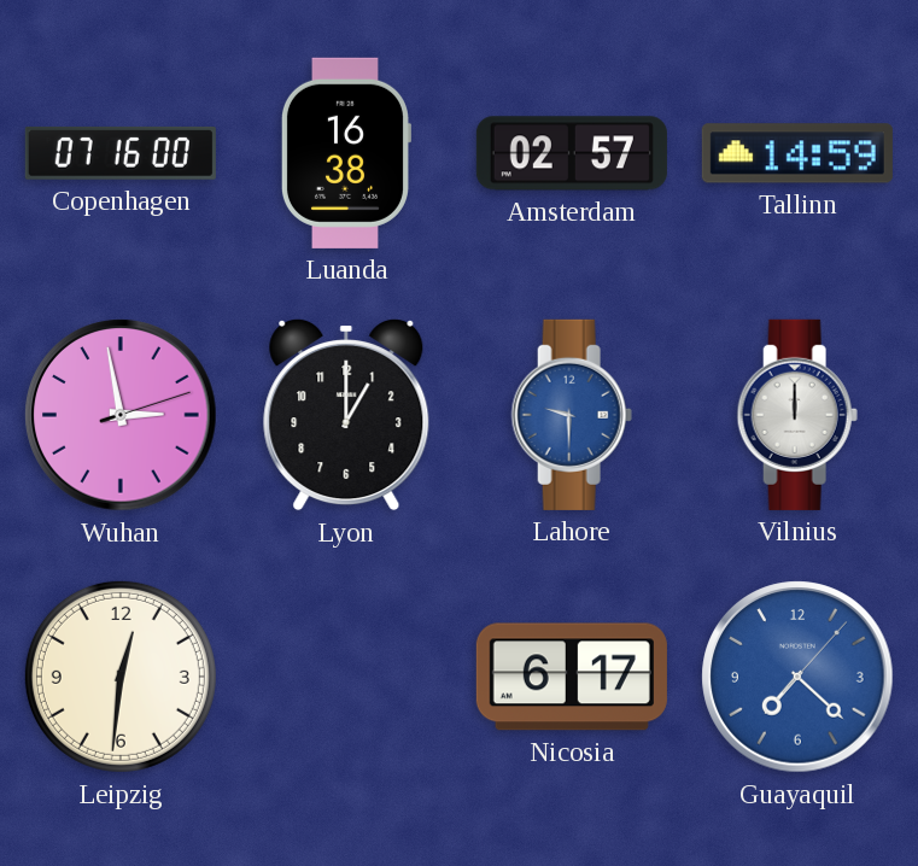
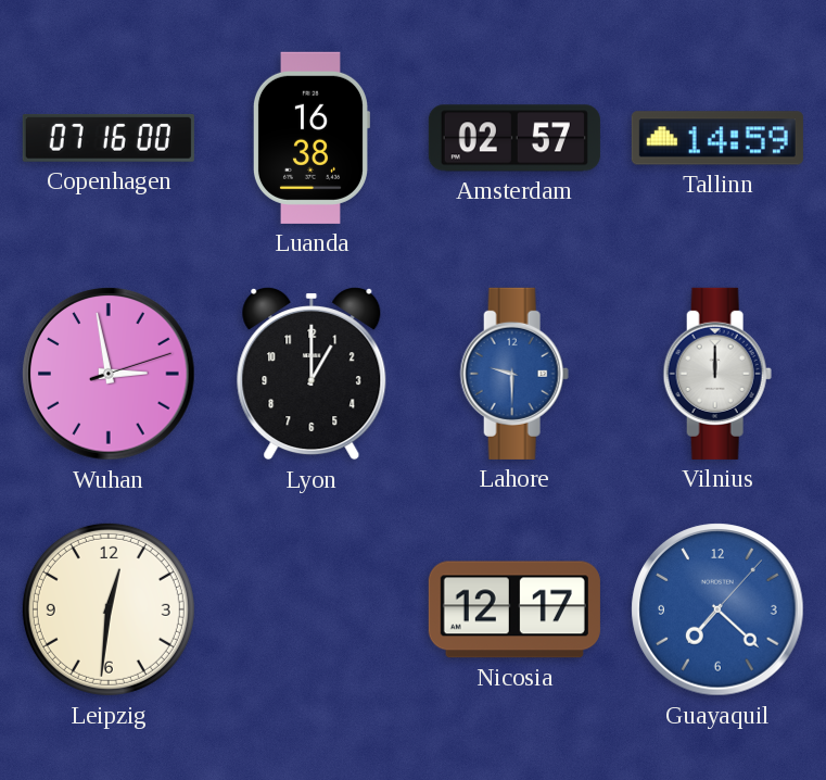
Nicosia: 6:17 -> 12:17 (514, 609)
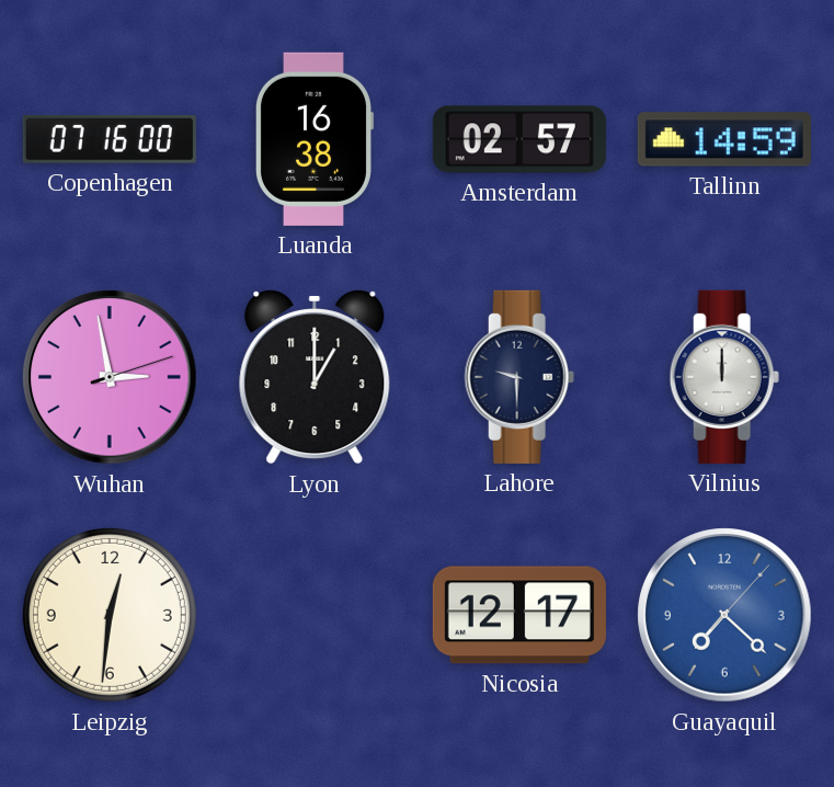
Lahore dial: blue -> navy (519, 377)
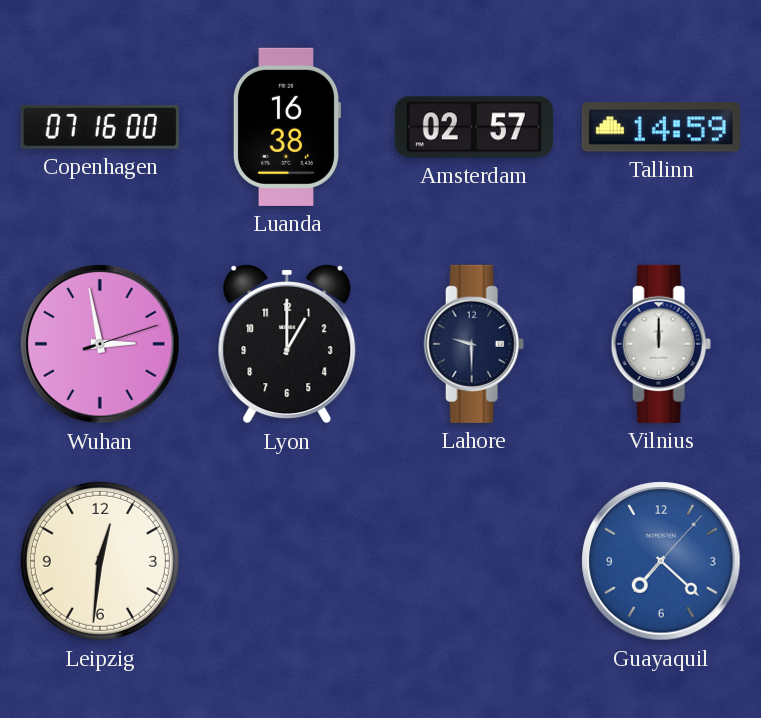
Nicosia: 12:17 -> none (519, 615)
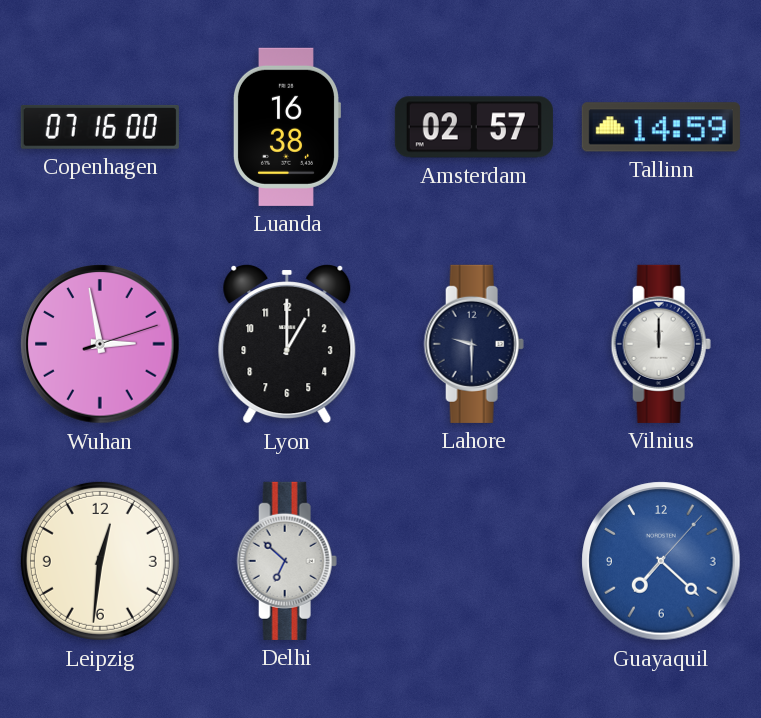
Delhi: none -> 6:52 (287, 561)
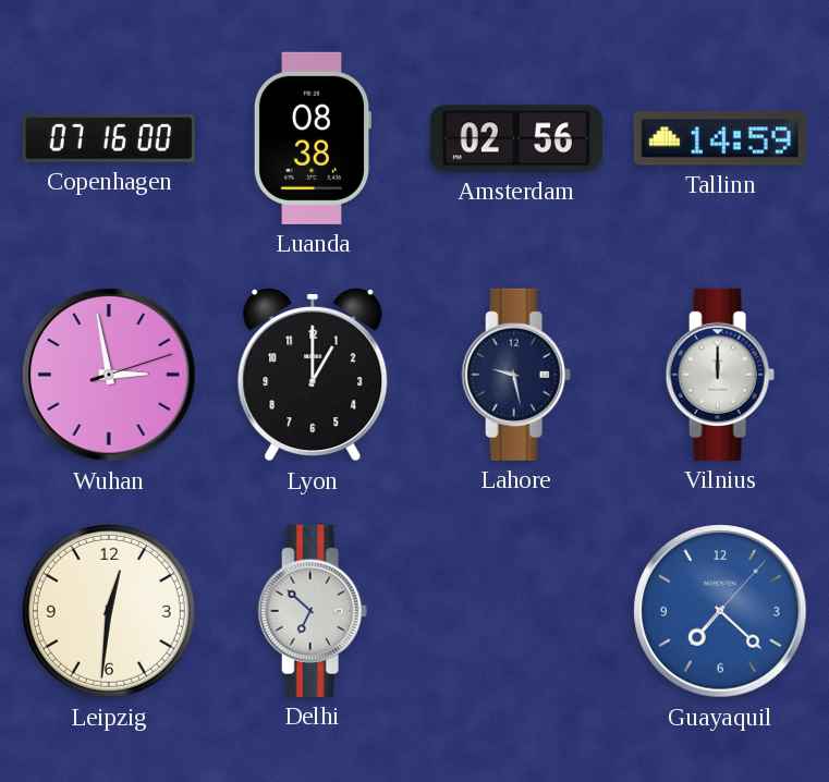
Luanda: 16:38 -> 08:38 (312, 138)
Amsterdam: 02:57 -> 02:56 (516, 138)
Lahore: 9:30 -> 9:28 (516, 375)
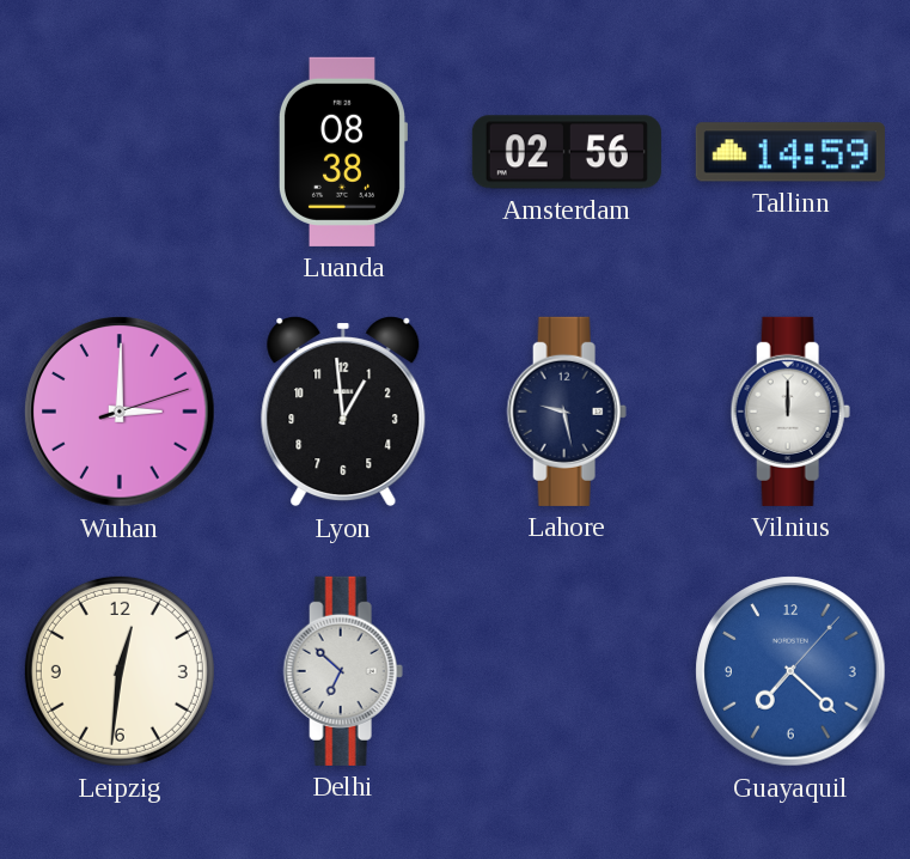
Copenhagen: 07:16 -> none (109, 138)
Wuhan: 2:58 -> 3:00 (120, 412)
Lyon: 1:00 -> 12:59 (343, 413)
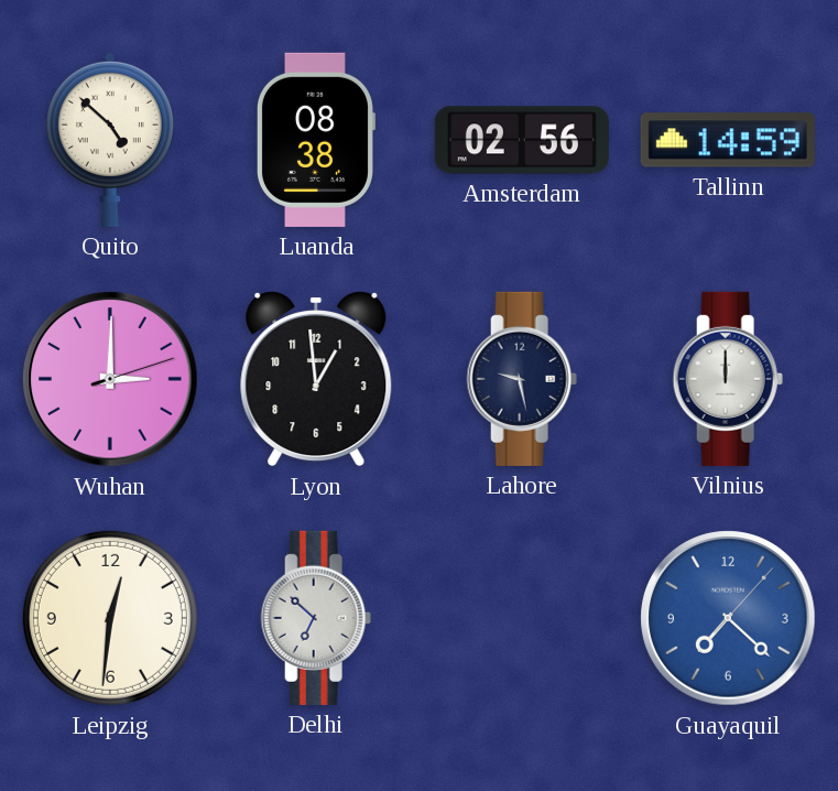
Quito: none -> 4:52 (110, 139)
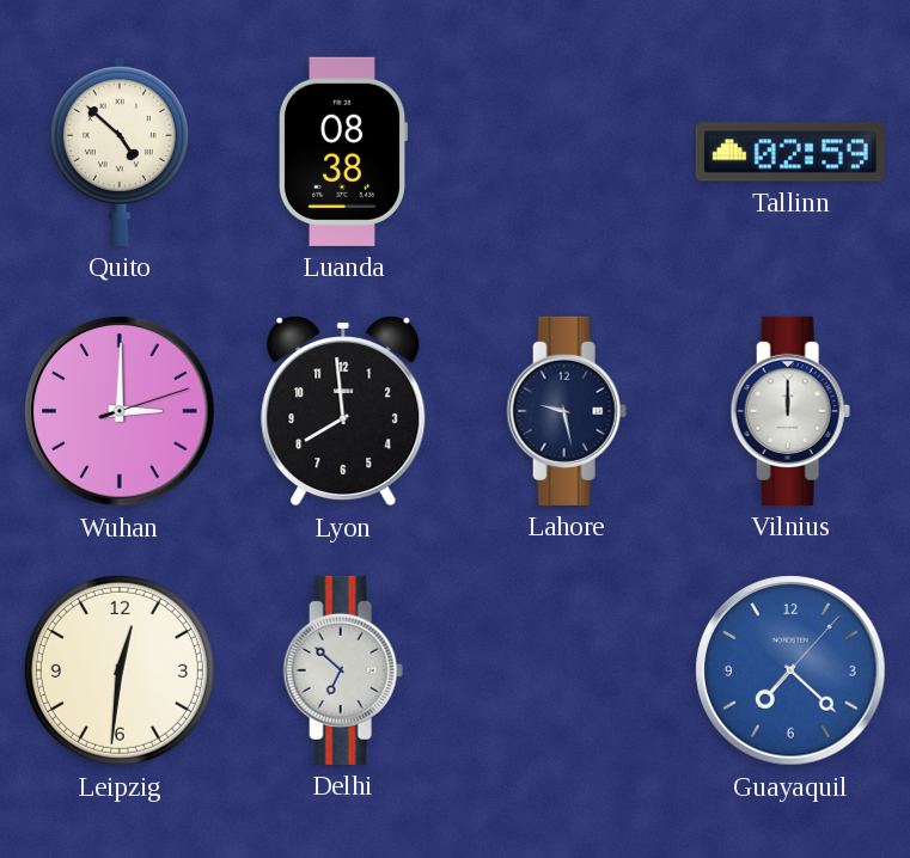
Amsterdam: 02:56 -> none (522, 140)
Tallinn: 14:59 -> 02:59 (790, 152)
Lyon: 12:59 -> 7:59 (343, 412)
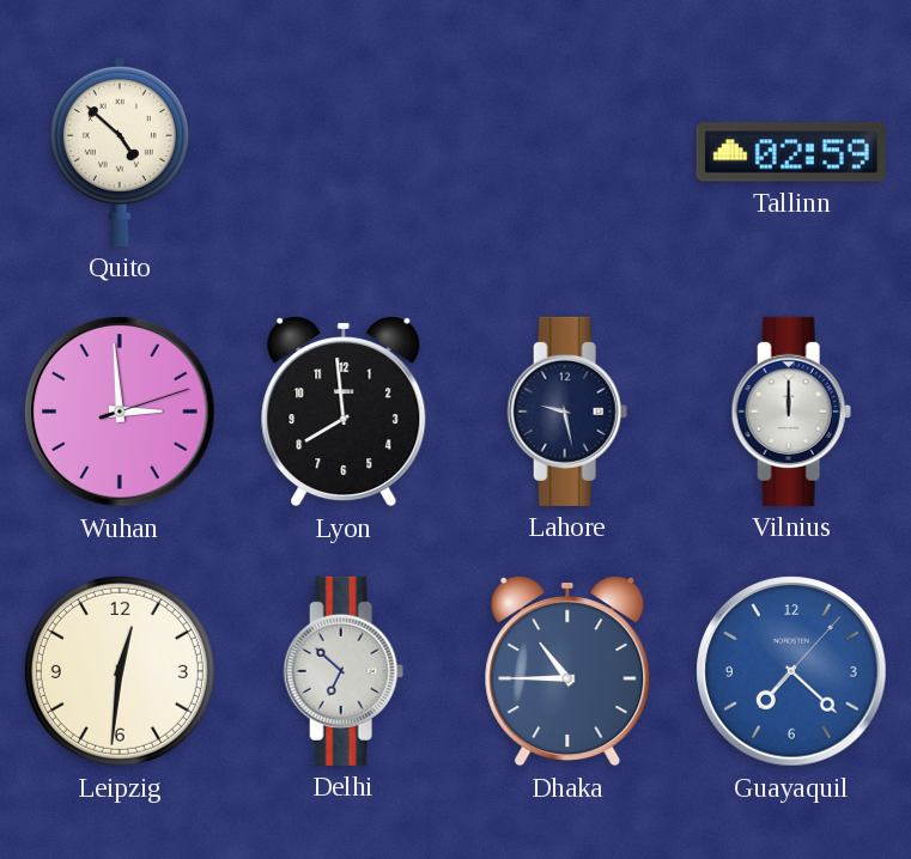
Luanda: 08:38 -> none (342, 152)
Wuhan: 3:00 -> 2:59 (120, 412)
Dhaka: none -> 10:45 (567, 672)
